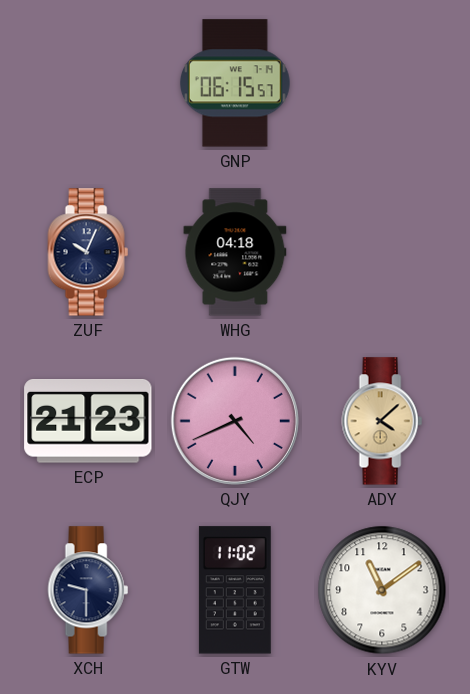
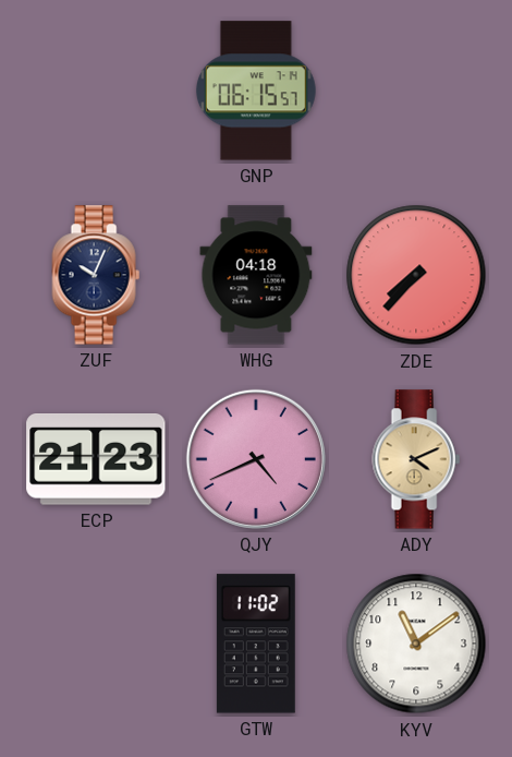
ZDE: none -> 7:37 (416, 275)
ADY: 4:08 -> 4:11 (416, 459)
XCH: 9:30 -> none (88, 590)
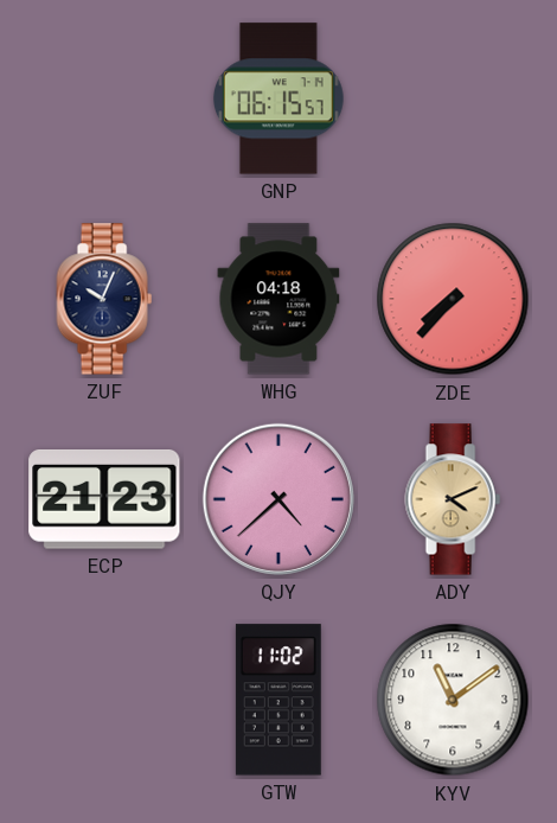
QJY: 4:41 -> 4:38 (278, 499)
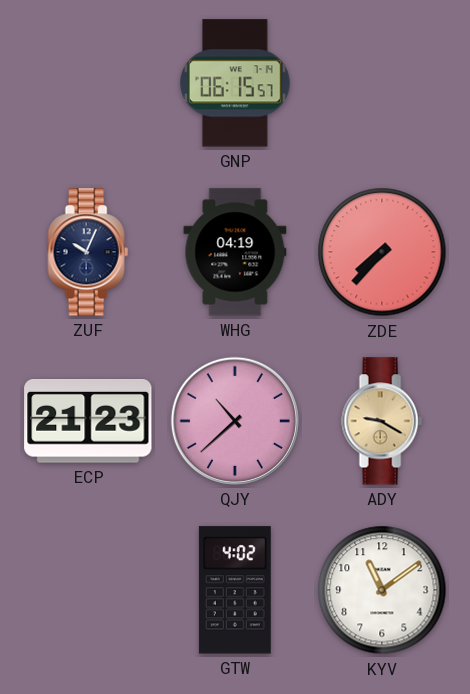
WHG: 04:18 -> 04:19 (235, 252)
QJY: 4:38 -> 10:38 (235, 421)
ADY: 4:11 -> 9:20 (382, 421)
GTW: 11:02 -> 4:02 (235, 590)
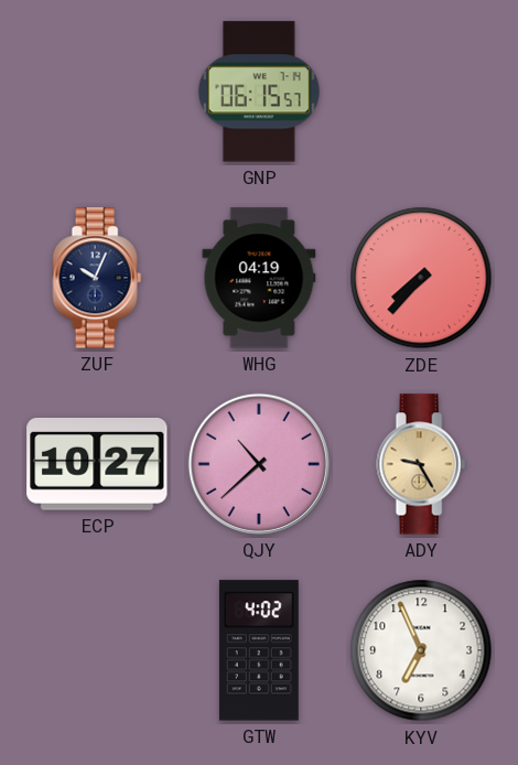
ECP: 21:23 -> 10:27 (97, 465)
ADY: 9:20 -> 9:25 (421, 464)
KYV: 11:09 -> 6:56 (421, 650)
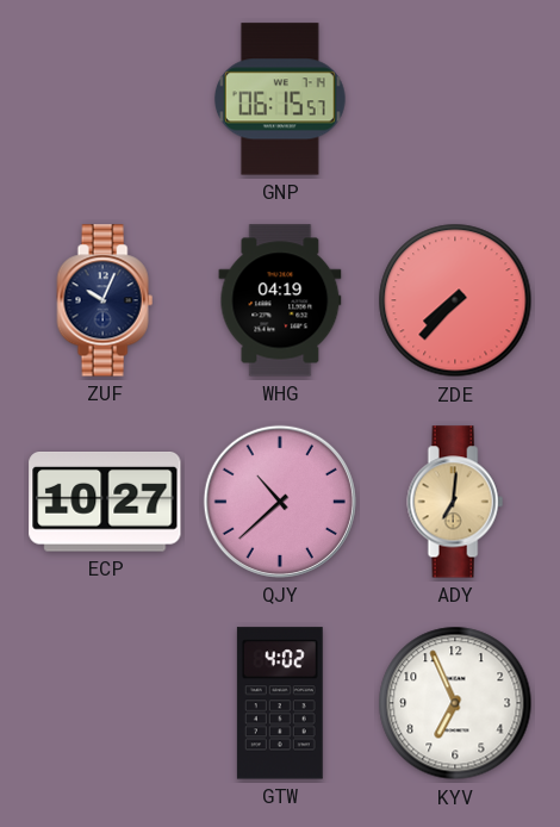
ADY: 9:25 -> 7:01 (455, 502)
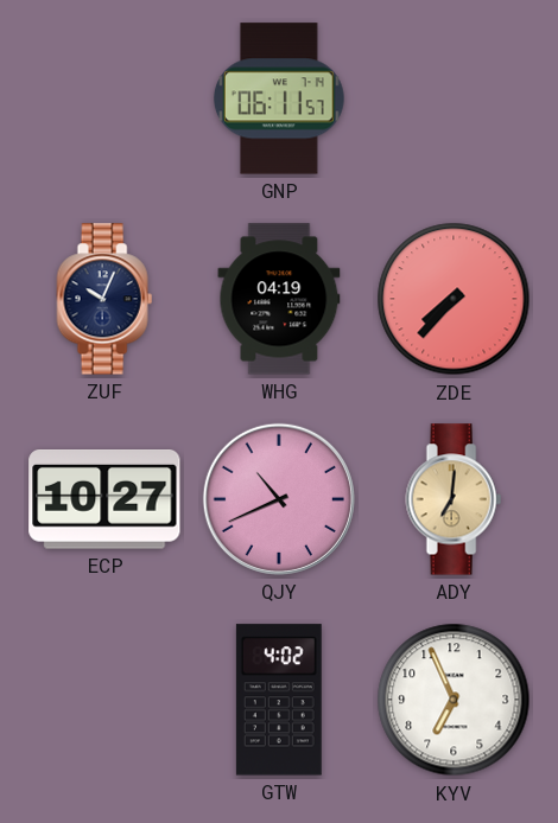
GNP: 06:15 -> 06:11 (279, 98)
QJY: 10:38 -> 10:41 (279, 499)
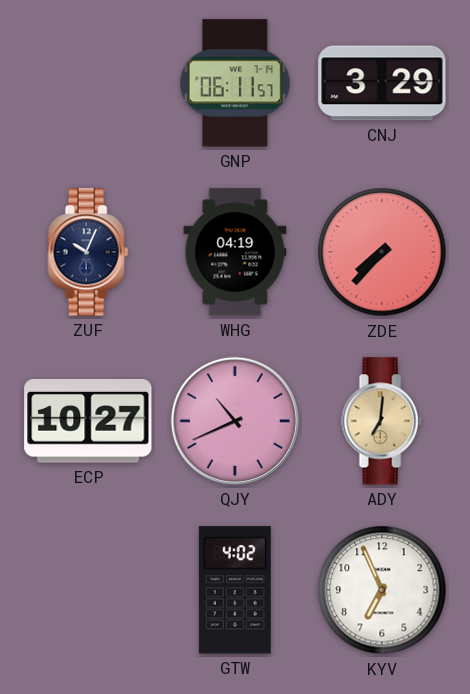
CNJ: none -> 3:29 (382, 83)
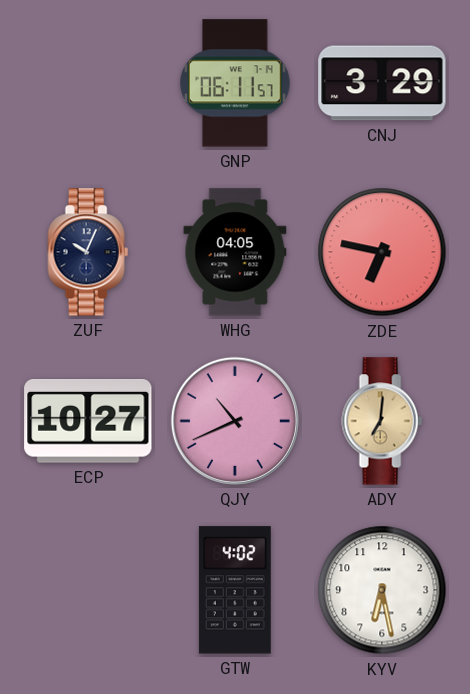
WHG: 04:19 -> 04:05 (235, 252)
ZDE: 7:37 -> 6:47 (382, 252)
KYV: 6:56 -> 6:28 (382, 590)
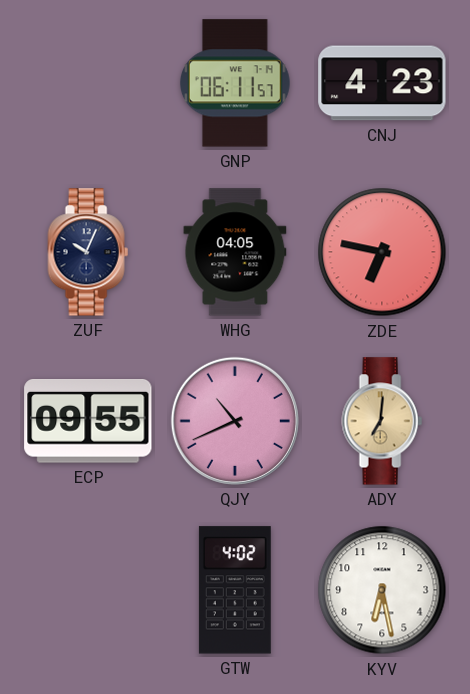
CNJ: 3:29 -> 4:23 (382, 83)
ECP: 10:27 -> 09:55 (88, 422)
